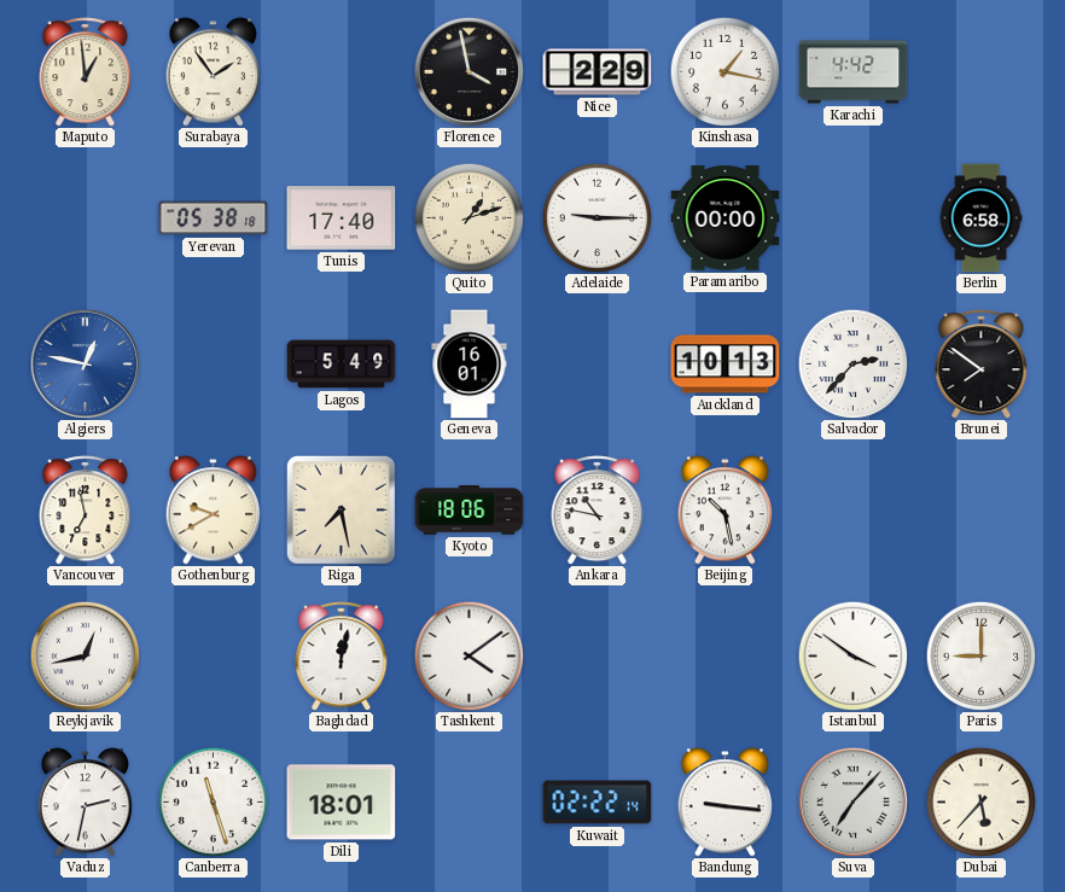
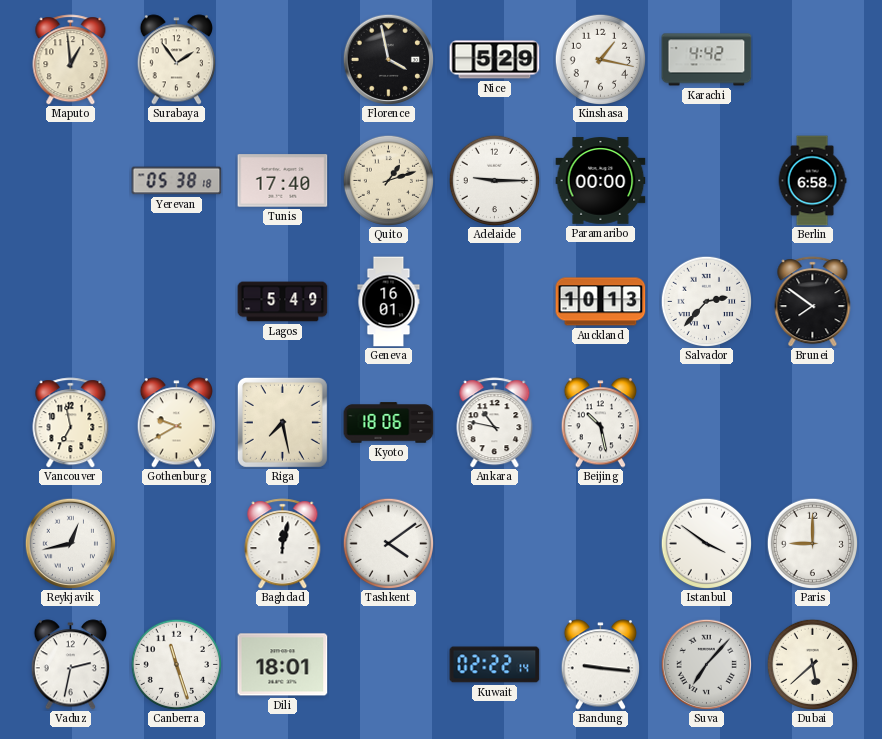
Nice: 2:29 -> 5:29 (495, 60)
Algiers: 12:47 -> none (85, 363)
Dubai: 5:37 -> 5:38 (812, 664)
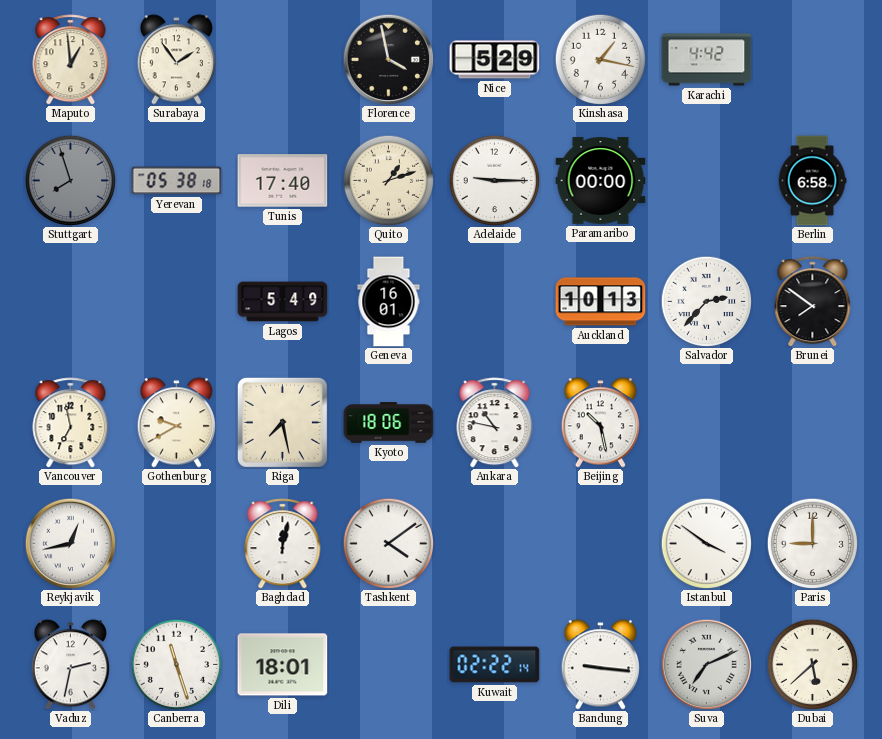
Stuttgart: none -> 7:57 (70, 180)
Suva: 7:07 -> 7:11 (706, 664)
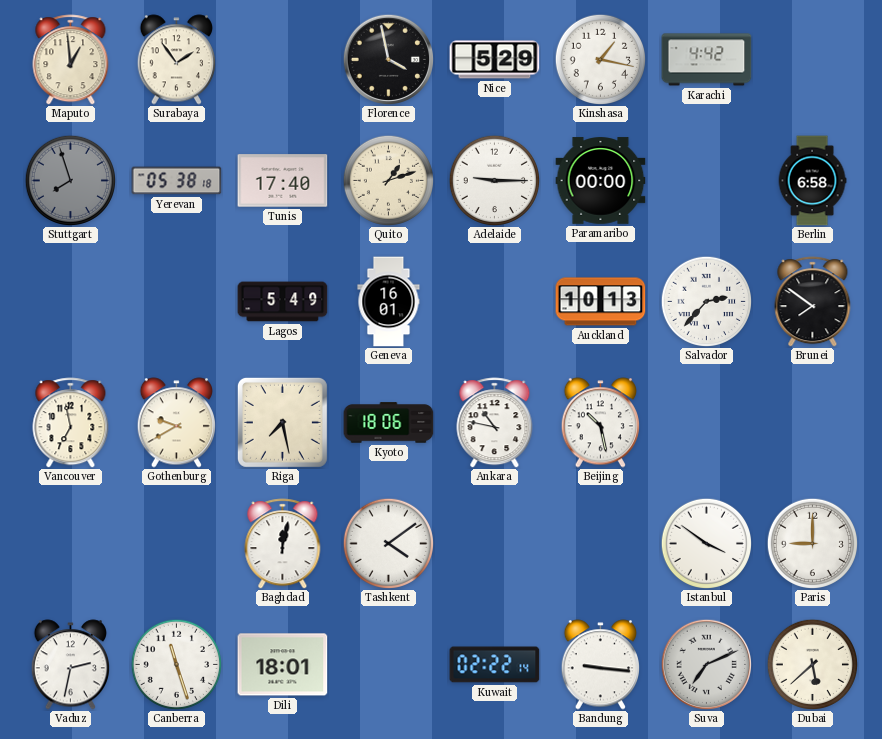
Reykjavik: 12:43 -> none (70, 543)
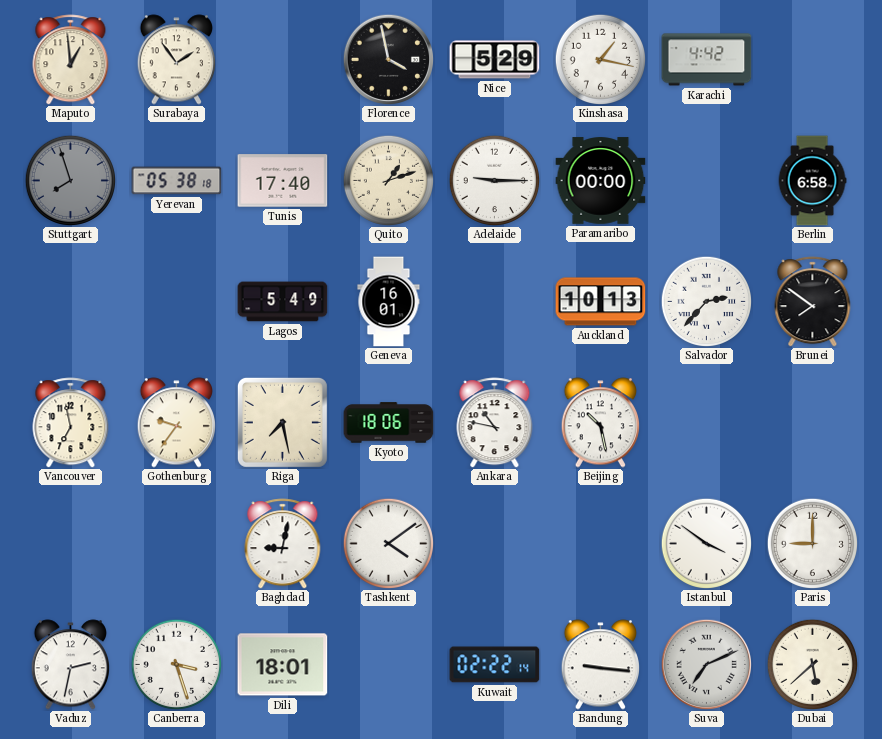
Gothenburg: 9:40 -> 9:36 (176, 423)
Baghdad: 12:02 -> 9:02 (283, 544)
Canberra: 11:27 -> 3:27 (176, 664)
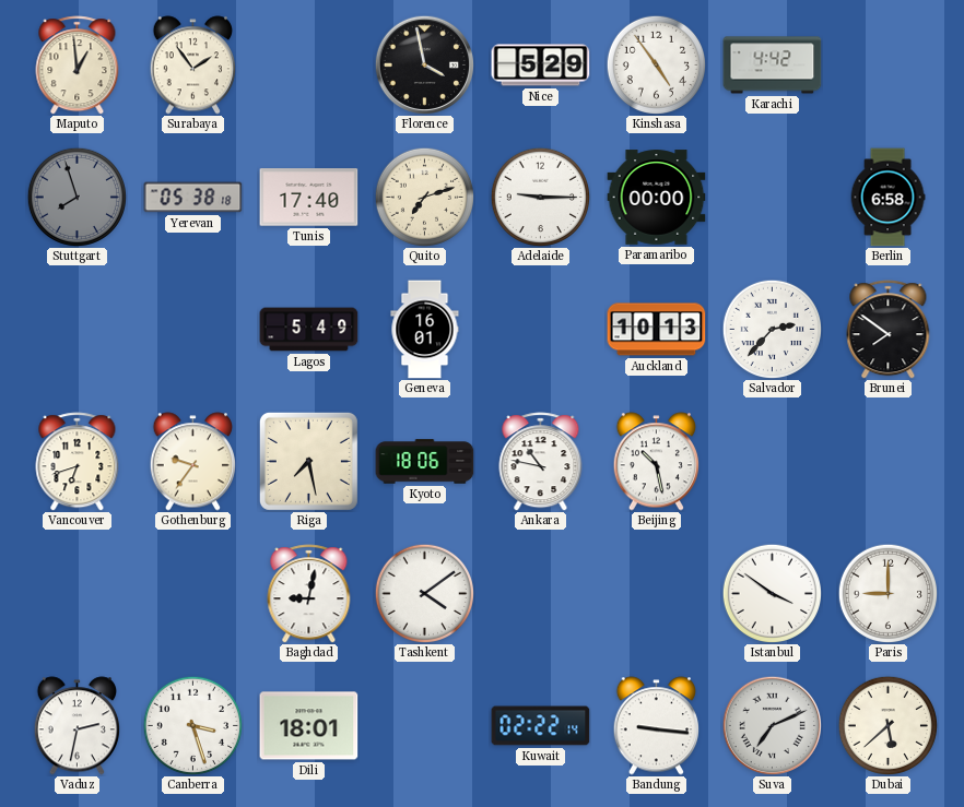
Kinshasa: 1:17 -> 4:54 (656, 64)
Quito: 1:12 -> 7:12 (424, 197)
Vancouver: 6:58 -> 6:42 (78, 462)
